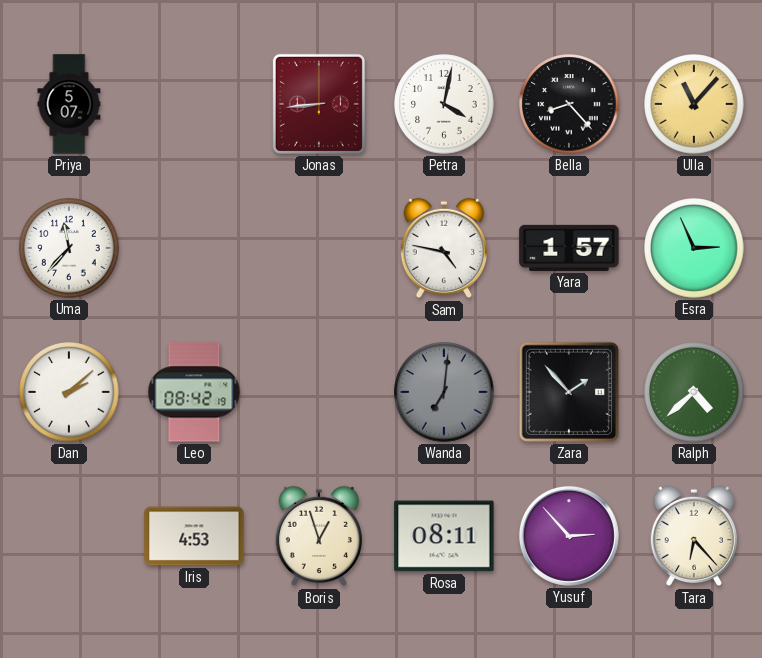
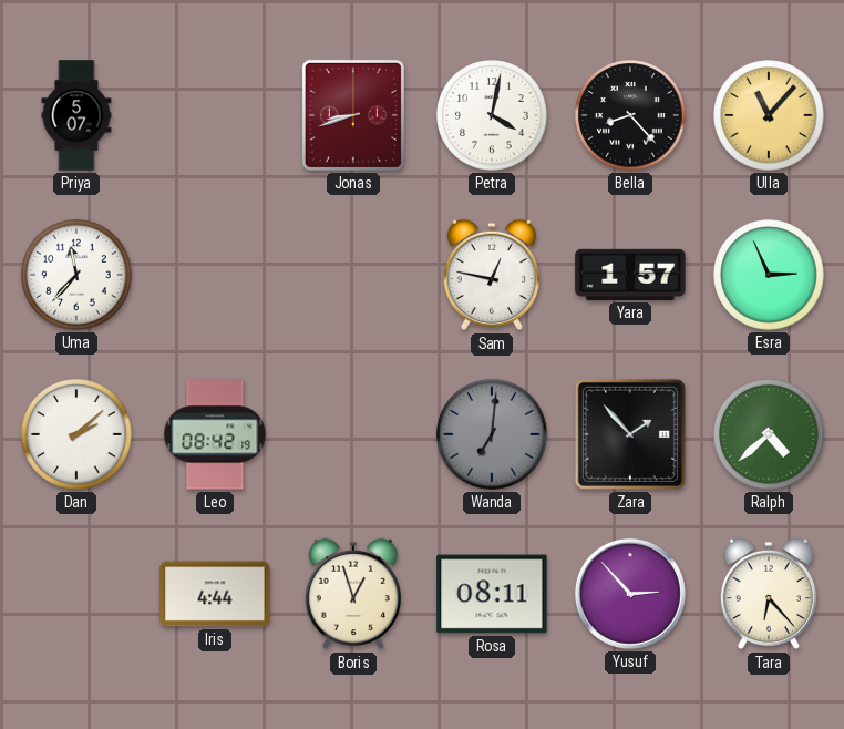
Jonas: 8:44 -> 8:42 (353, 115)
Sam: 4:47 -> 12:47 (492, 275)
Iris: 4:53 -> 4:44 (215, 594)
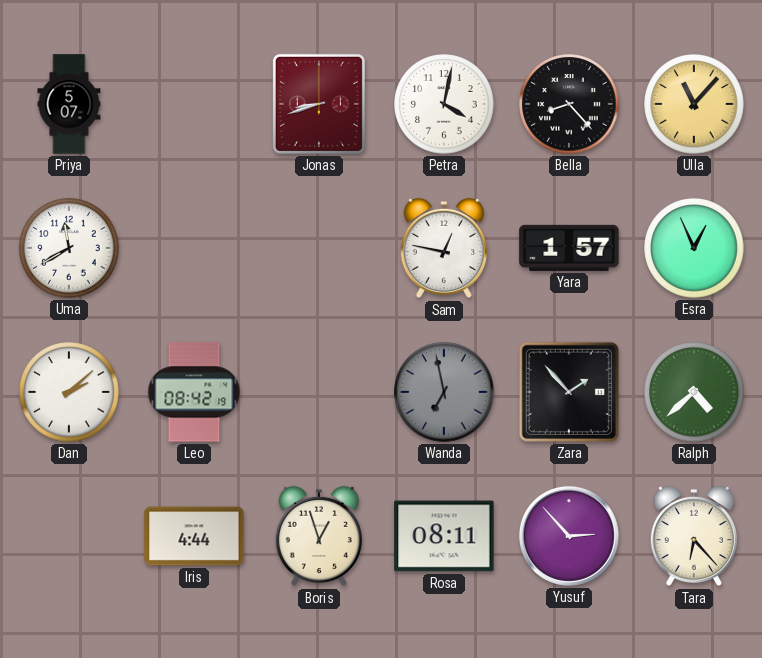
Uma: 11:37 -> 11:40 (69, 248)
Esra: 2:56 -> 12:56 (694, 248)
Wanda: 7:01 -> 6:58 (444, 392)
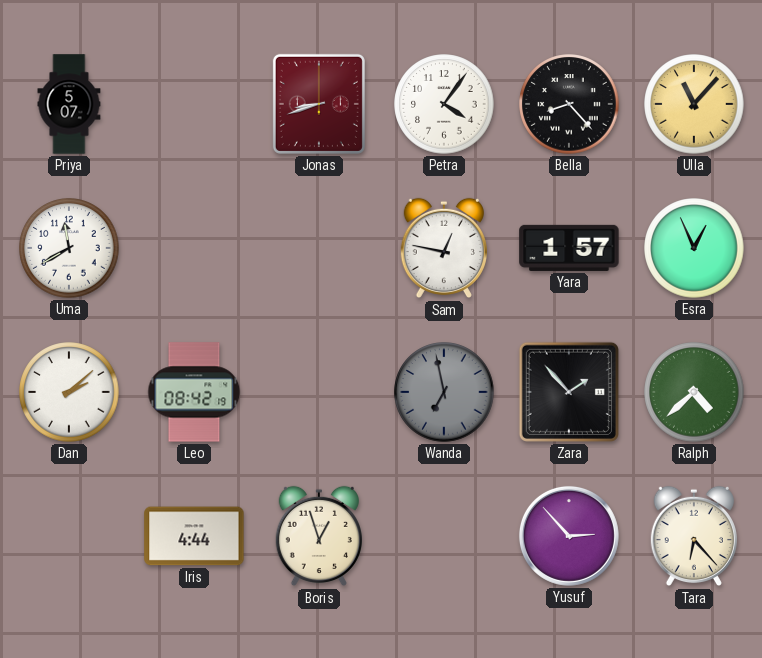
Petra: 4:02 -> 4:06 (444, 104)
Rosa: 08:11 -> none (444, 536)
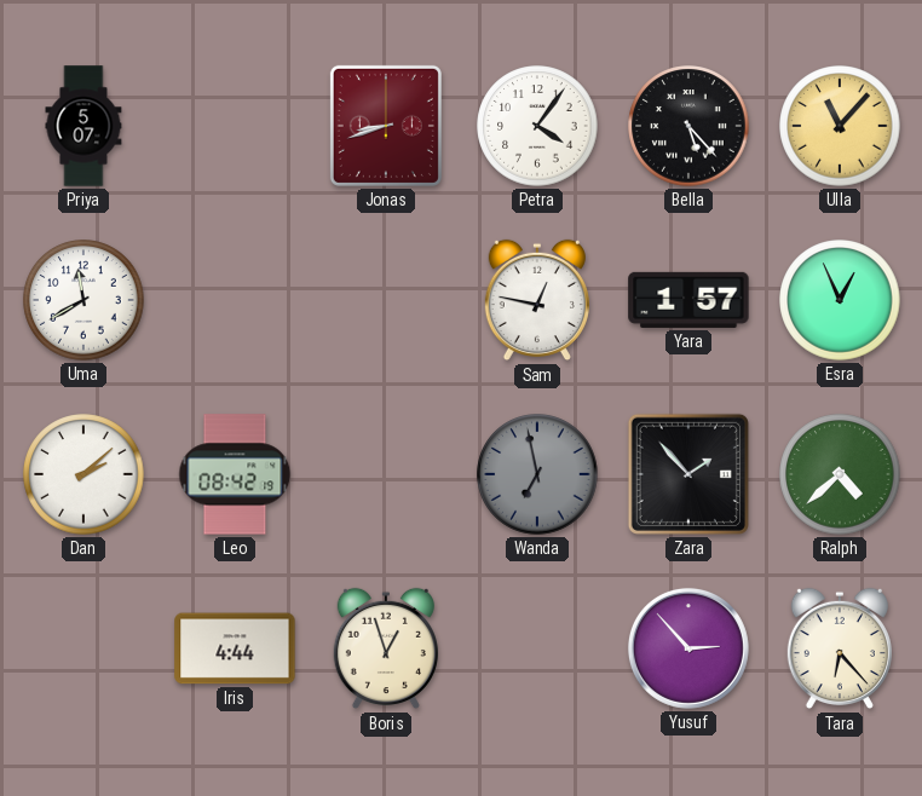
Bella: 8:23 -> 5:23 (688, 126)
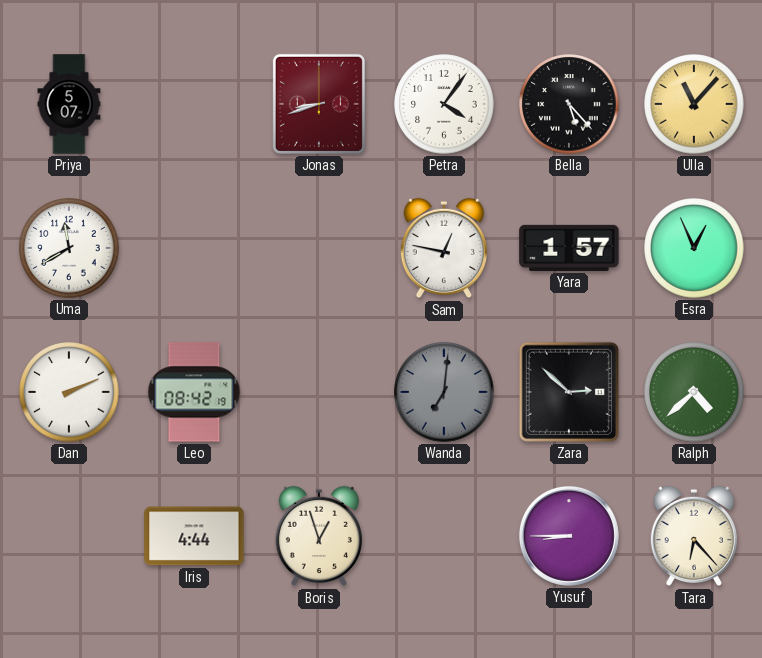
Dan: 2:08 -> 2:11 (69, 392)
Wanda: 6:58 -> 7:01 (444, 392)
Zara: 1:53 -> 2:52 (569, 392)
Yusuf: 2:53 -> 8:45 (569, 536)
